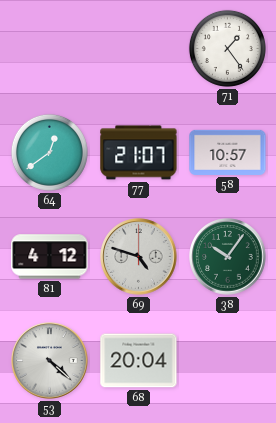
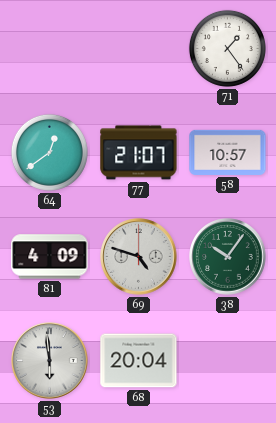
81: 4:12 -> 4:09 (50, 257)
53: 4:22 -> 5:59 (50, 361)
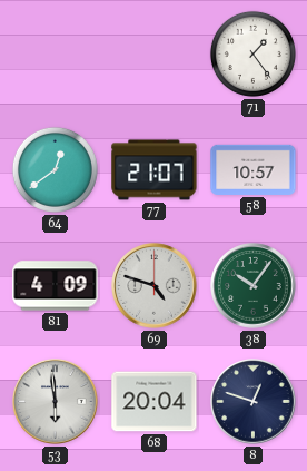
8: none -> 12:48 (254, 402)
